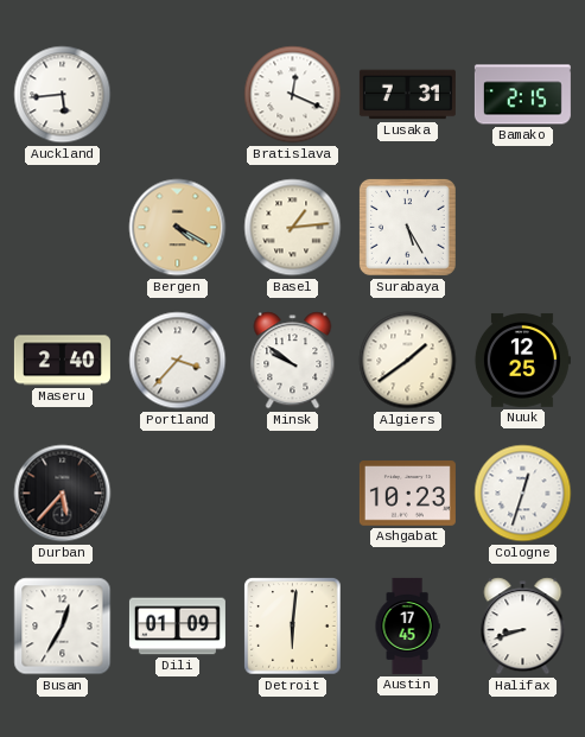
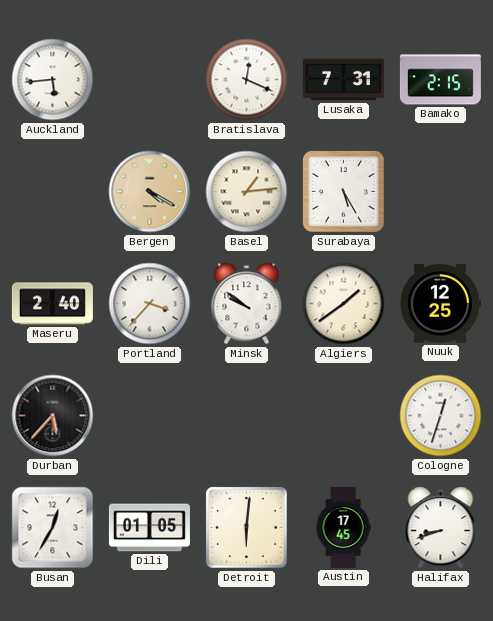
Ashgabat: 10:23 -> none (407, 494)
Dili: 01:09 -> 01:05 (149, 528)
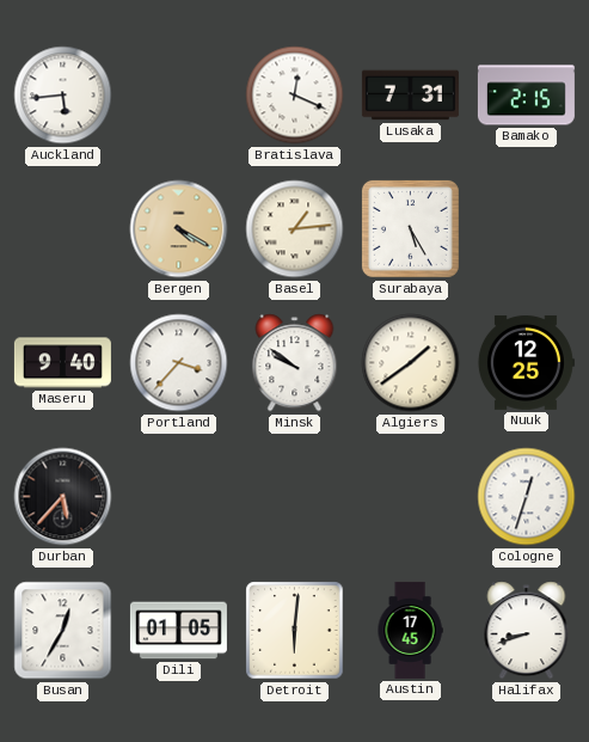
Maseru: 2:40 -> 9:40 (62, 363)
